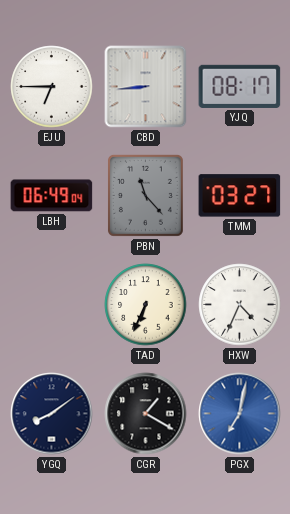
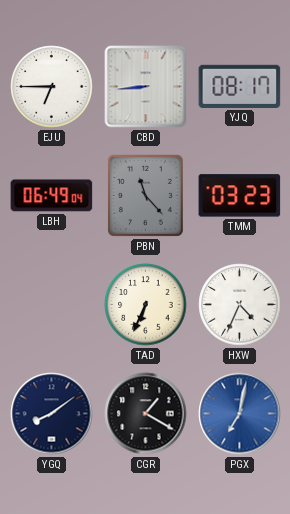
TMM: 03:27 -> 03:23 (240, 196)
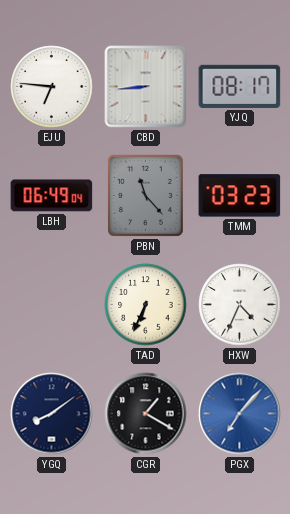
EJU: 6:45 -> 6:46 (52, 87)
PGX: 7:02 -> 7:07 (240, 414)
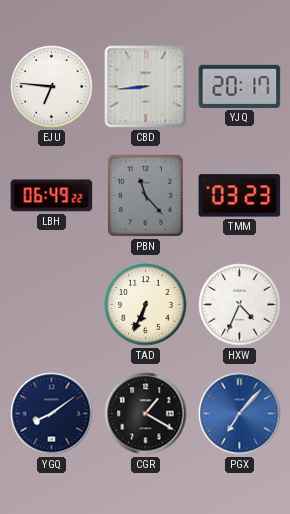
YJQ: 08:17 -> 20:17 (240, 86)
LBH: 06:49:04 -> 06:49:22 (52, 196)
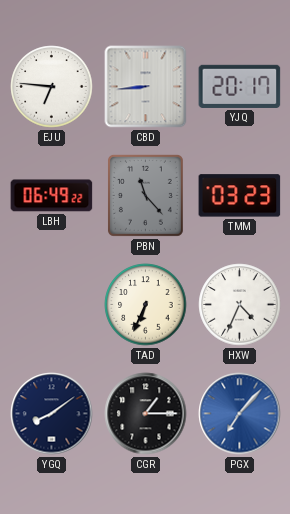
CGR: 1:20 -> 1:15 (146, 414)
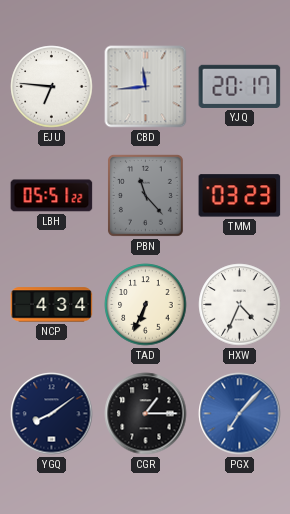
CBD: 8:44 -> 11:44 (146, 87)
LBH: 06:49 -> 05:51 (52, 196)
NCP: none -> 4:34 (52, 305)
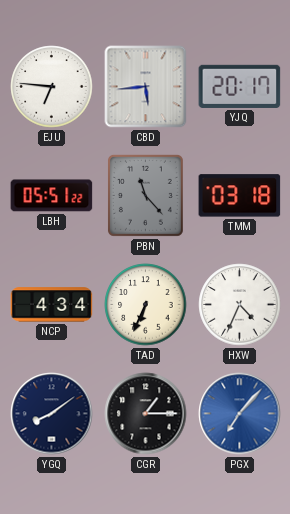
CBD: 11:44 -> 5:44 (146, 87)
TMM: 03:23 -> 03:18 (240, 196)
